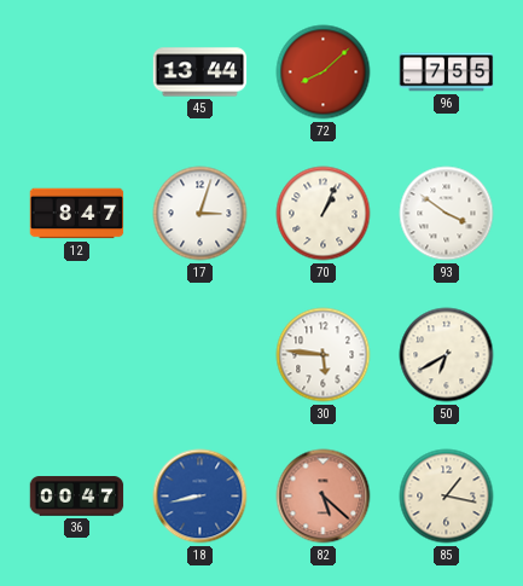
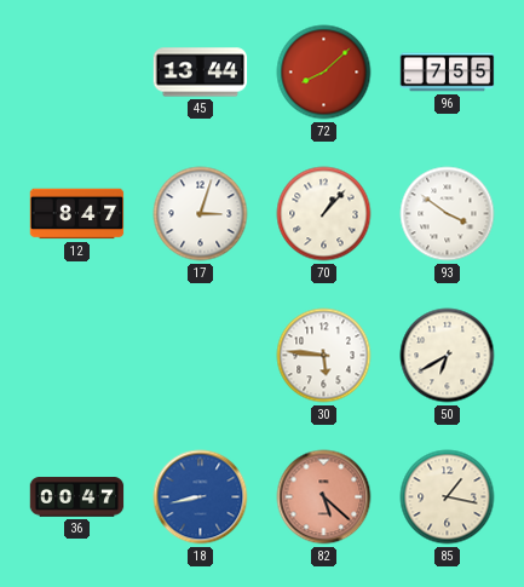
70: 1:04 -> 1:07 (324, 214)
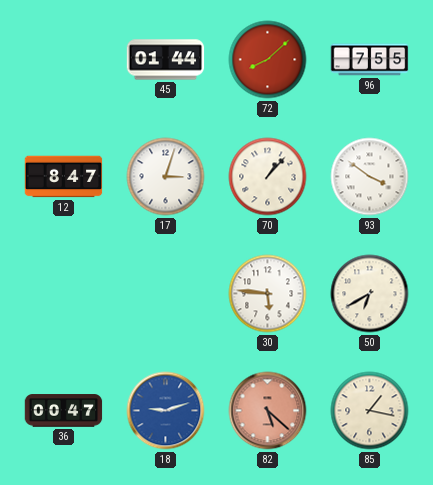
45: 13:44 -> 01:44 (166, 60)
18: 8:43 -> 9:12 (166, 411)
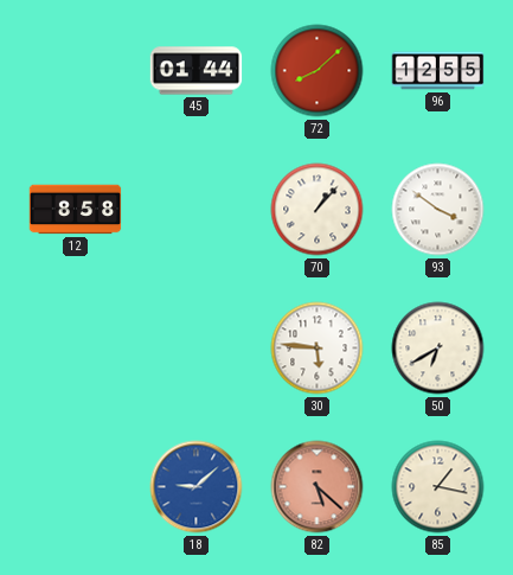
96: 7:55 -> 12:55 (438, 71)
12: 8:47 -> 8:58 (76, 210)
17: 3:03 -> none (166, 177)
36: 00:47 -> none (64, 411)
18: 9:12 -> 9:08 (197, 487)
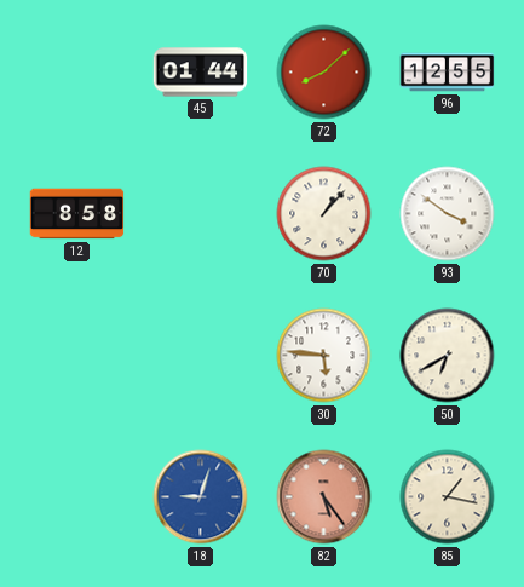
18: 9:08 -> 9:03 (201, 497)
82: 5:22 -> 5:24 (324, 497)
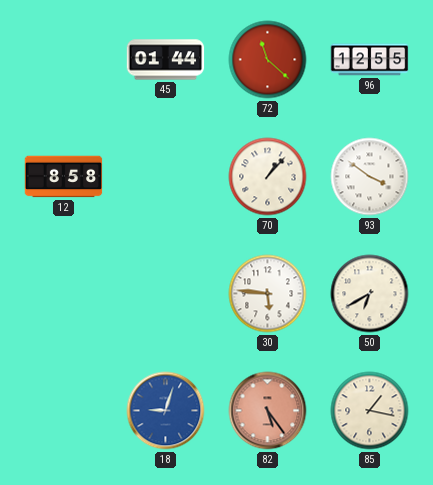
72: 8:08 -> 11:22 (268, 60)
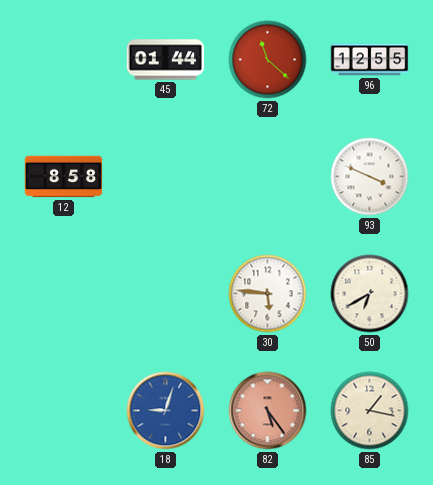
70: 1:07 -> none (268, 177)
93: 3:51 -> 3:49 (370, 177)
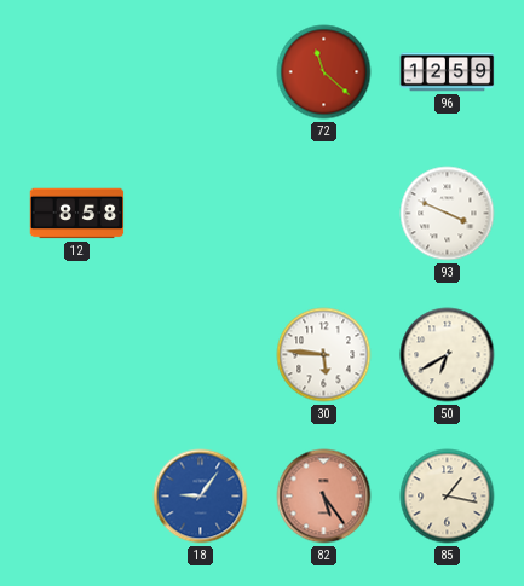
45: 01:44 -> none (166, 60)
96: 12:55 -> 12:59 (448, 72)
18: 9:03 -> 9:06 (201, 497)
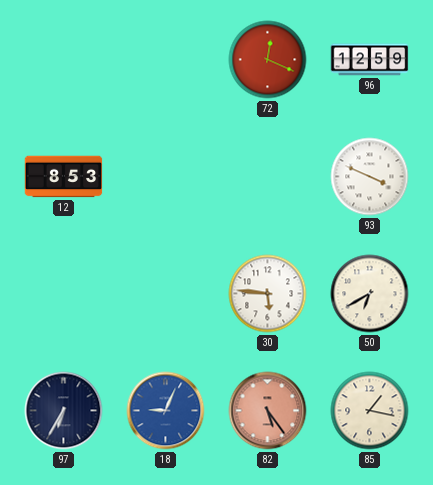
72: 11:22 -> 12:19 (268, 60)
12: 8:58 -> 8:53 (64, 177)
97: none -> 6:35 (64, 411)
18: 9:06 -> 9:04 (166, 411)
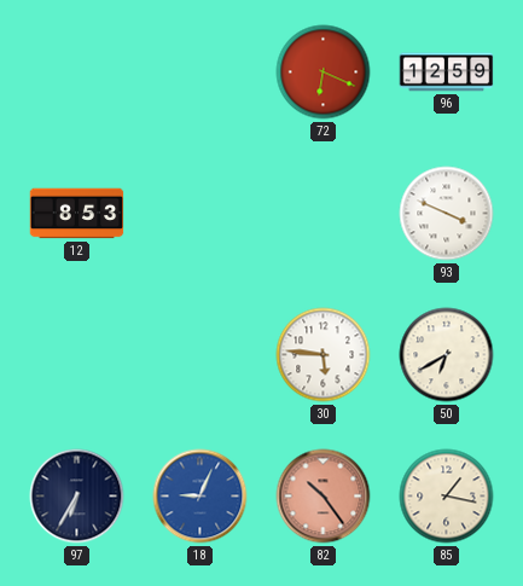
72: 12:19 -> 6:19 (324, 72)
82: 5:24 -> 10:24 (324, 497)
